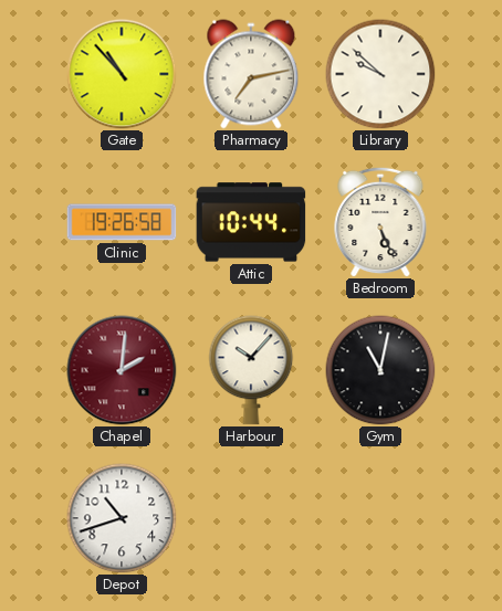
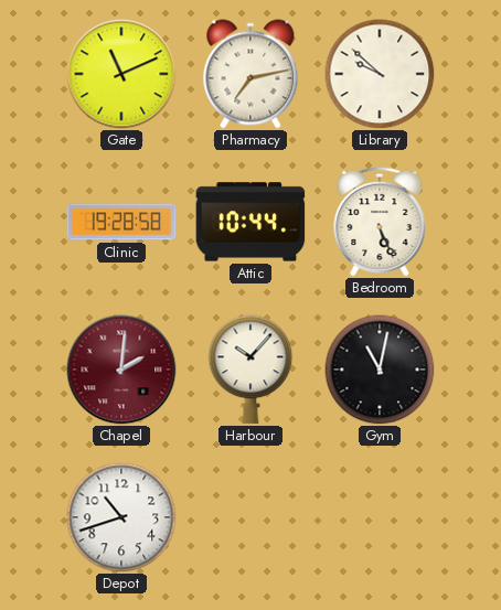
Gate: 10:53 -> 11:11 (121, 74)
Clinic: 19:26 -> 19:28 (121, 222)
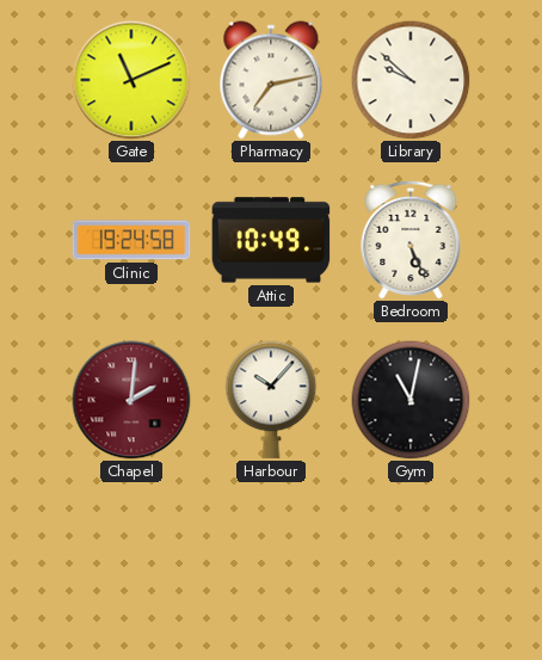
Clinic: 19:28 -> 19:24 (131, 240)
Attic: 10:44 -> 10:49 (271, 240)
Depot: 10:42 -> none (121, 517)
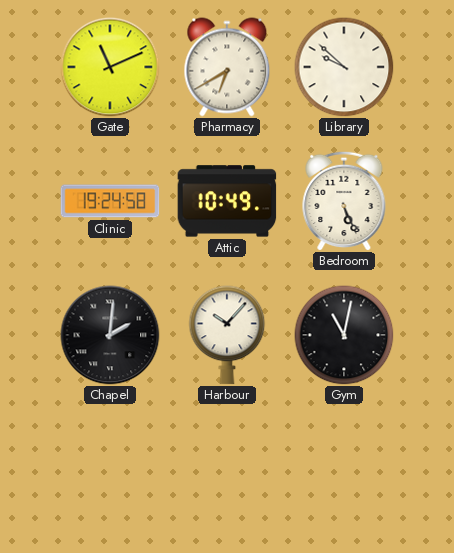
Pharmacy: 7:13 -> 6:40 (227, 67)
Chapel dial: burgundy -> black (110, 335)
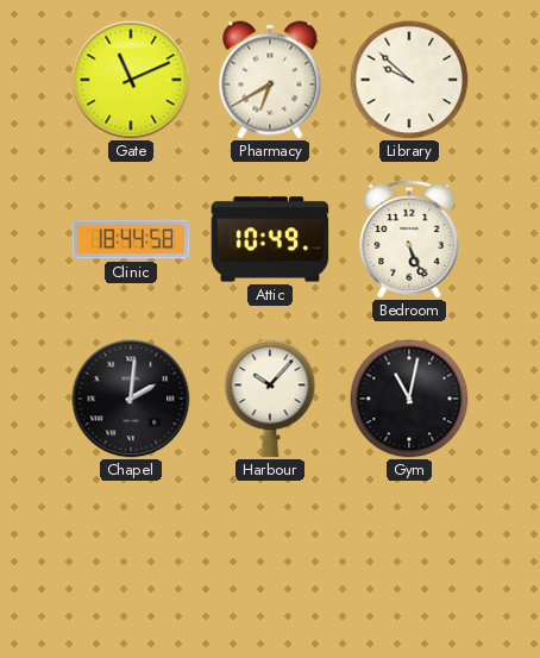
Clinic: 19:24 -> 18:44 (131, 239)
